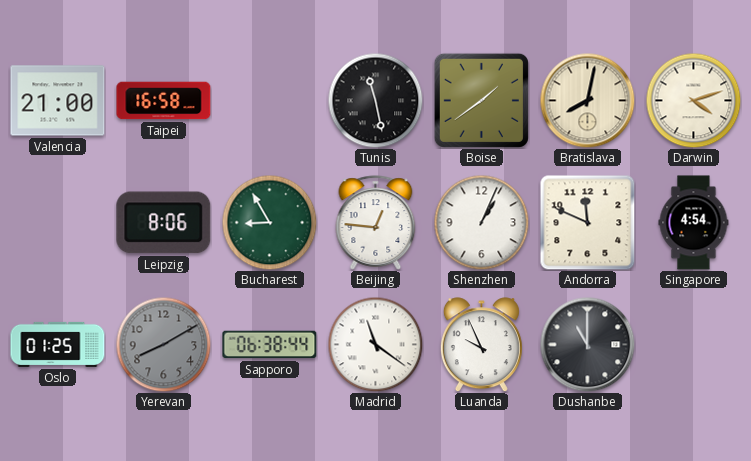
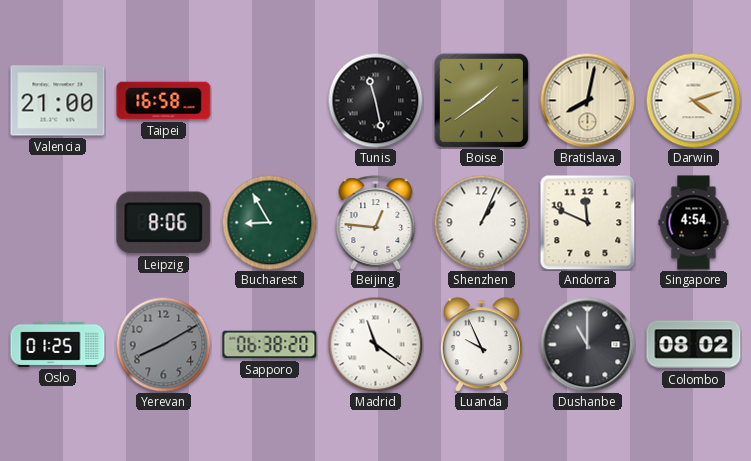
Sapporo: 06:38:44 -> 06:38:20 (270, 345)
Colombo: none -> 08:02 (694, 345)
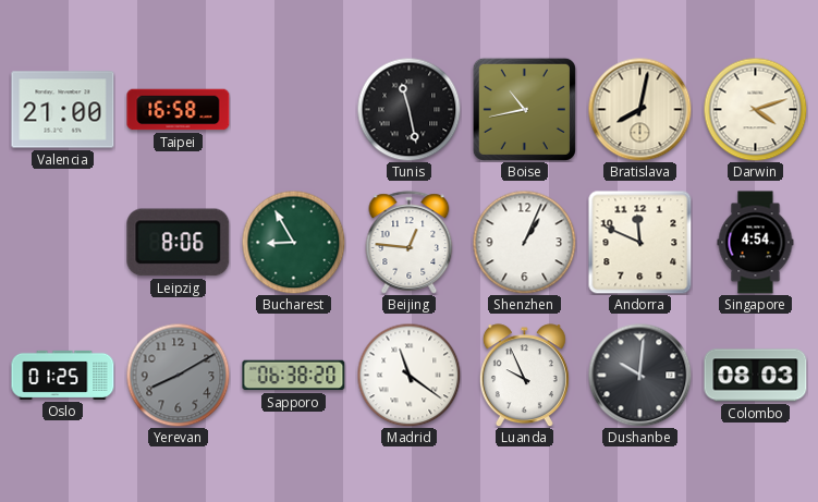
Boise: 1:39 -> 10:43 (524, 109)
Dushanbe: 11:00 -> 10:01 (639, 375)
Colombo: 08:02 -> 08:03 (756, 376)
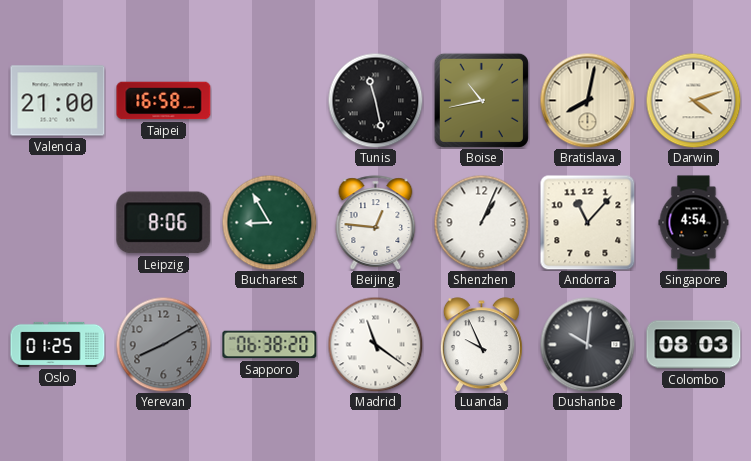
Andorra: 11:49 -> 11:07 (587, 222)
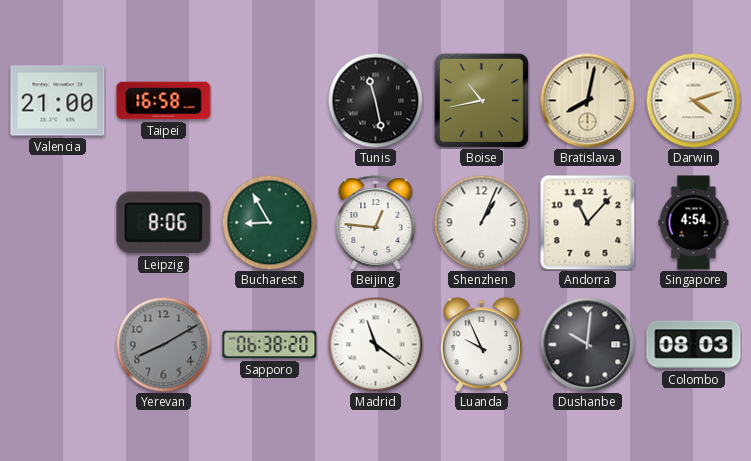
Oslo: 01:25 -> none (58, 344)
